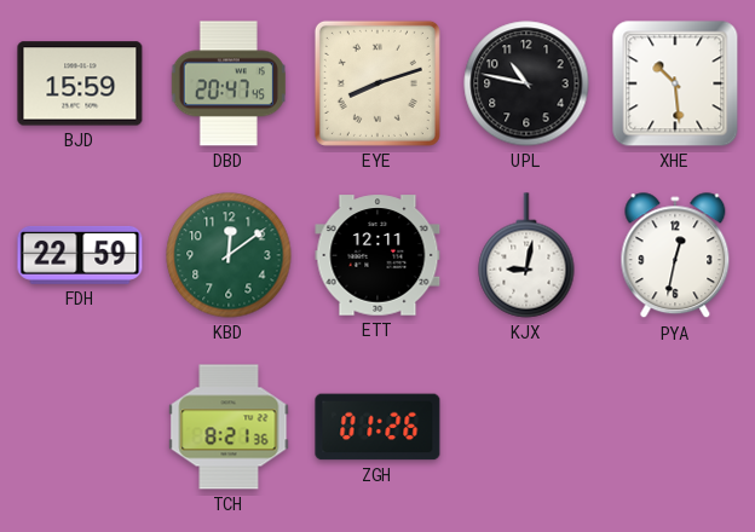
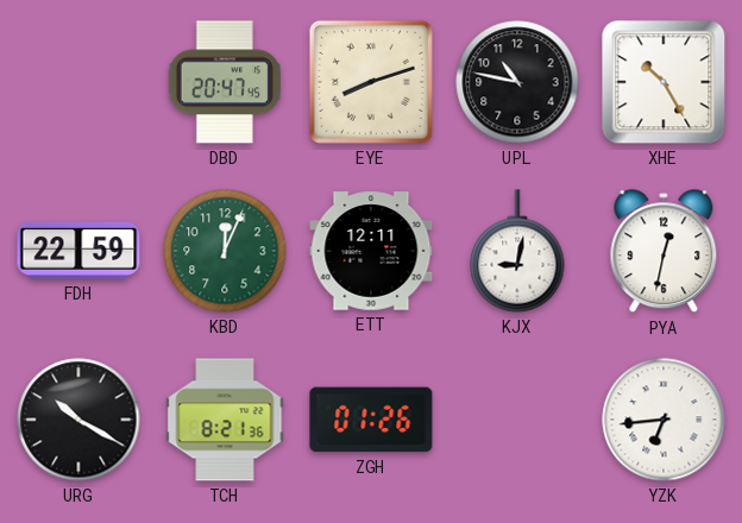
BJD: 15:59 -> none (80, 83)
XHE: 10:29 -> 10:25 (664, 82)
KBD: 12:09 -> 12:04 (225, 251)
URG: none -> 10:20 (78, 420)
YZK: none -> 6:44 (664, 420)
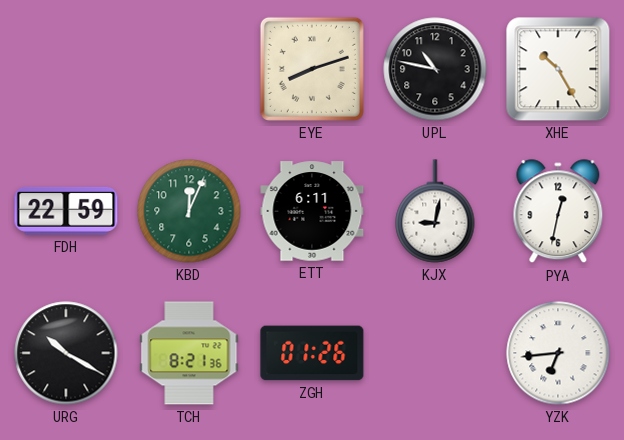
DBD: 20:47 -> none (225, 82)
ETT: 12:11 -> 6:11 (312, 211)
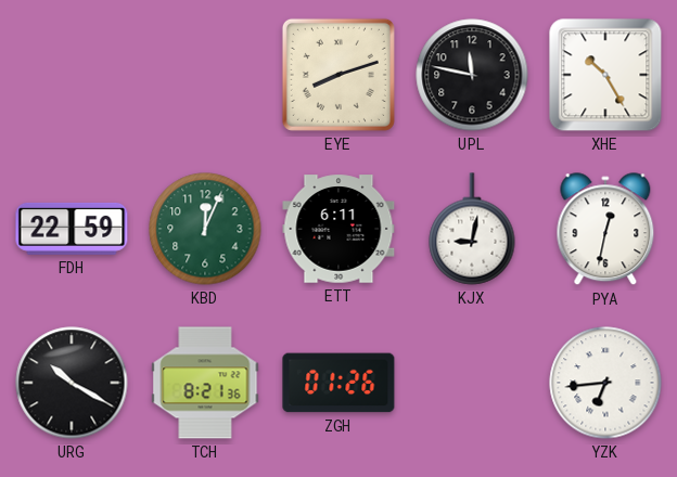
UPL: 10:47 -> 11:47 (472, 75)
